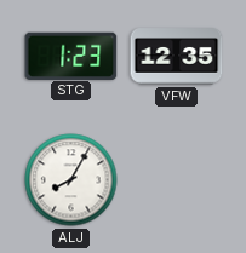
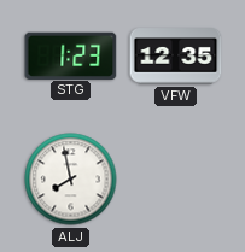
ALJ: 8:05 -> 7:58 (71, 180)
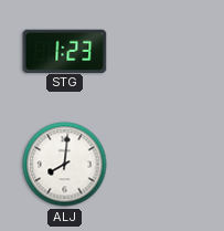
VFW: 12:35 -> none (176, 57)
ALJ: 7:58 -> 8:01 (65, 165)
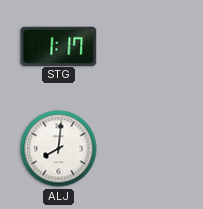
STG: 1:23 -> 1:17 (59, 46)
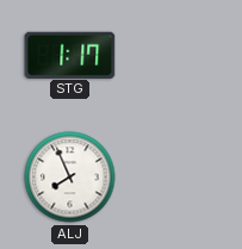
ALJ: 8:01 -> 7:56 (70, 178)
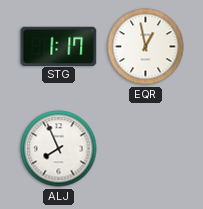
EQR: none -> 12:58 (146, 47)
